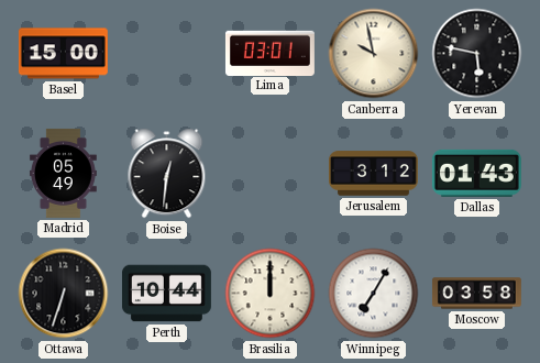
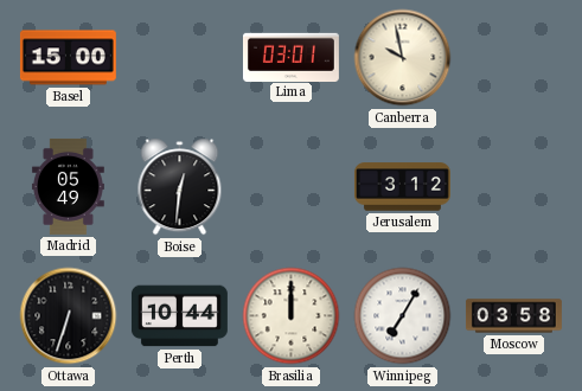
Yerevan: 5:47 -> none (477, 54)
Dallas: 01:43 -> none (476, 173)
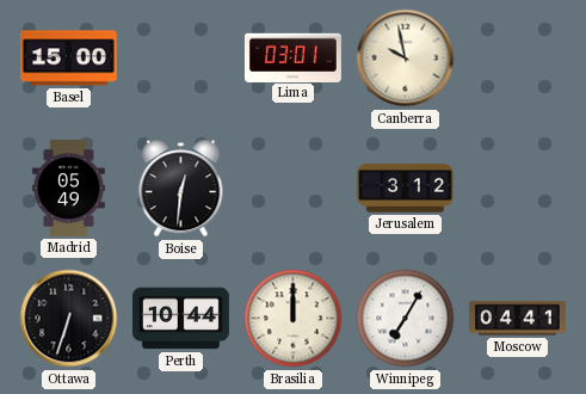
Moscow: 03:58 -> 04:41 (517, 319)
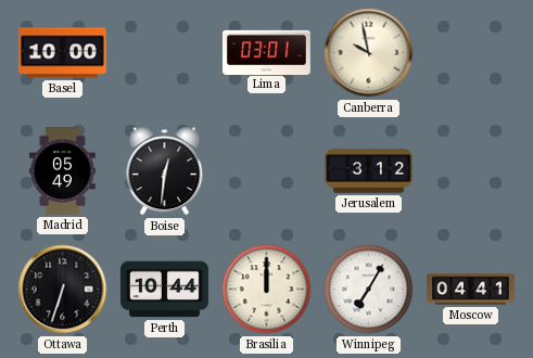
Basel: 15:00 -> 10:00 (62, 53)
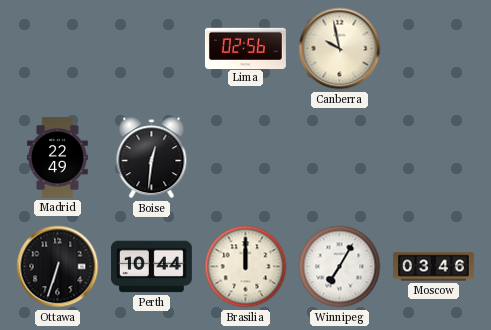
Basel: 10:00 -> none (62, 53)
Lima: 03:01 -> 02:56 (245, 48)
Madrid: 05:49 -> 22:49 (57, 157)
Jerusalem: 3:12 -> none (368, 171)
Moscow: 04:41 -> 03:46 (433, 267)
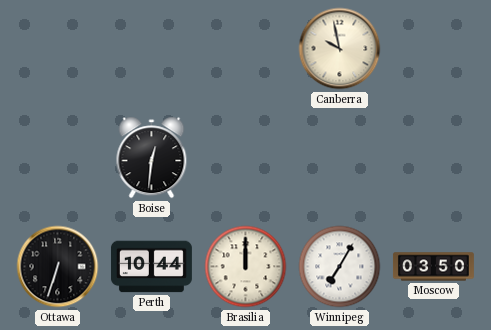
Lima: 02:56 -> none (245, 48)
Madrid: 22:49 -> none (57, 157)
Moscow: 03:46 -> 03:50 (433, 267)
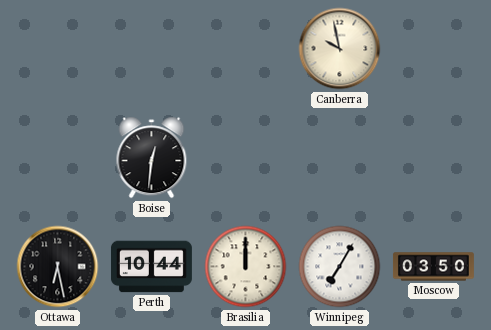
Ottawa: 6:33 -> 6:28 (58, 267)
